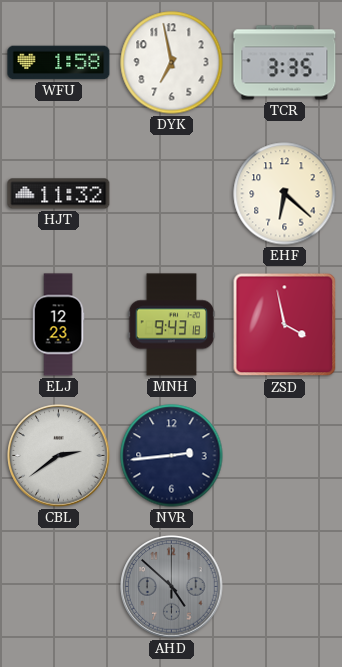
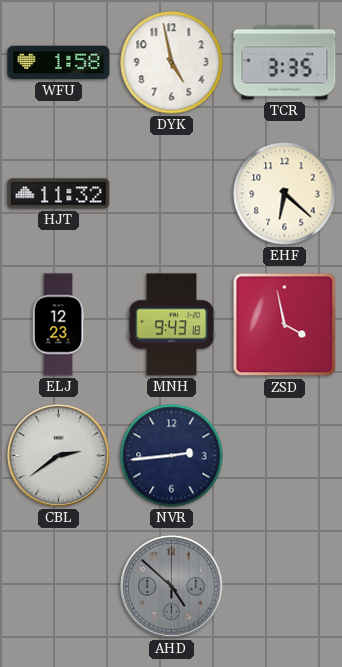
DYK: 6:58 -> 4:58 (172, 63)
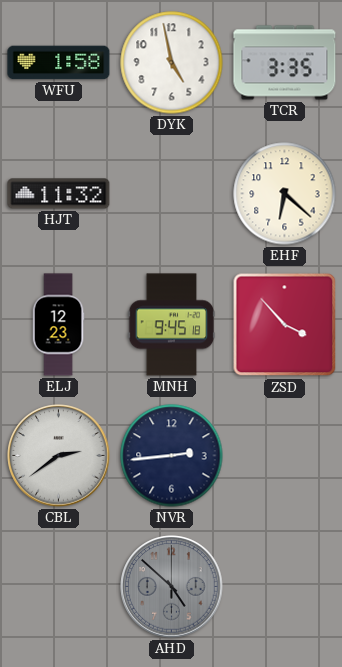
MNH: 9:43 -> 9:45 (172, 325)
ZSD: 3:58 -> 3:53 (285, 325)
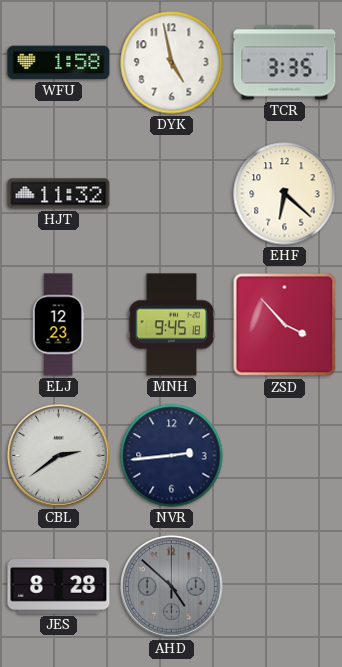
JES: none -> 8:28 (59, 587)
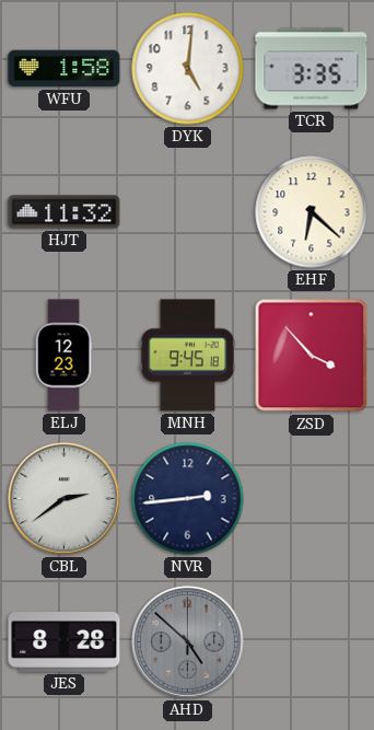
DYK: 4:58 -> 5:01 (188, 69)
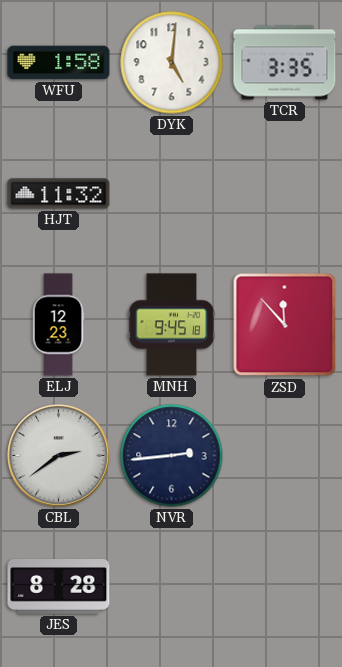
EHF: 6:22 -> none (312, 212)
ZSD: 3:53 -> 11:53 (285, 325)
AHD: 4:52 -> none (188, 642)
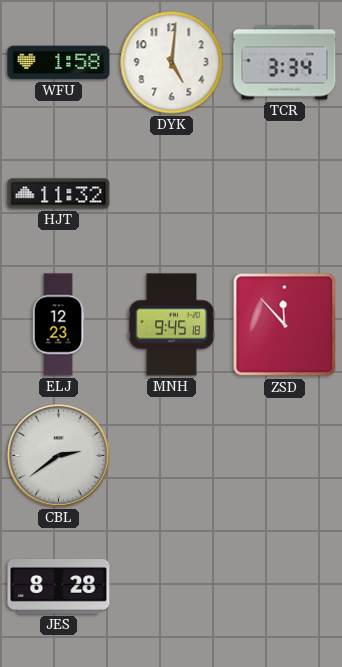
TCR: 3:35 -> 3:34 (285, 63)
NVR: 2:44 -> none (172, 456)
